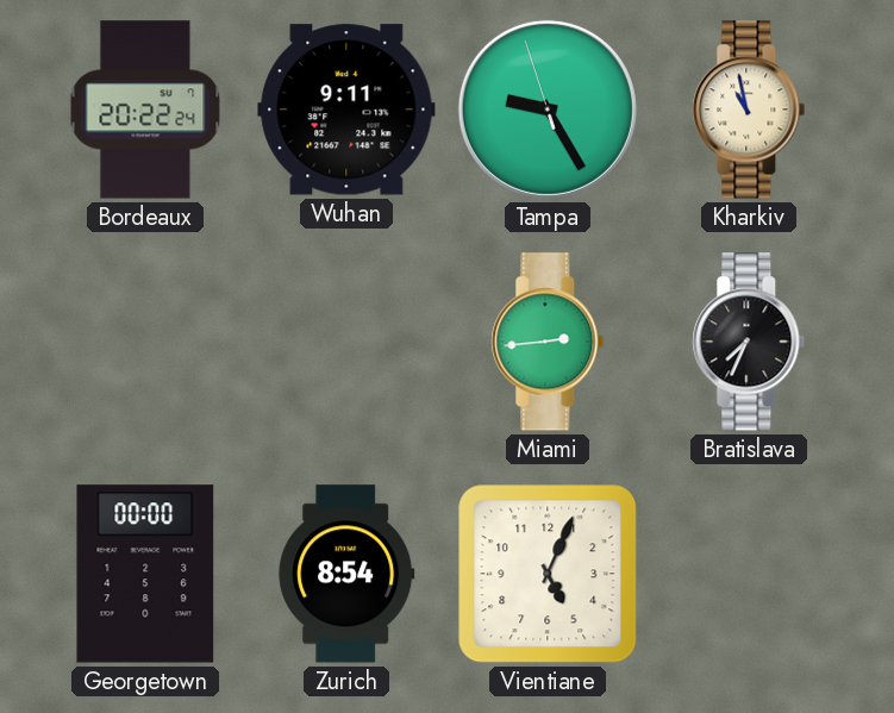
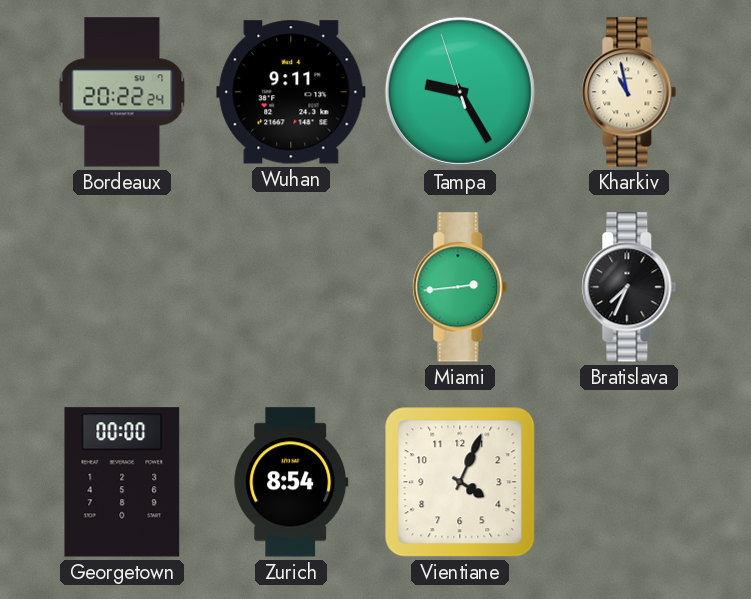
Vientiane: 5:04 -> 4:04 (460, 482)
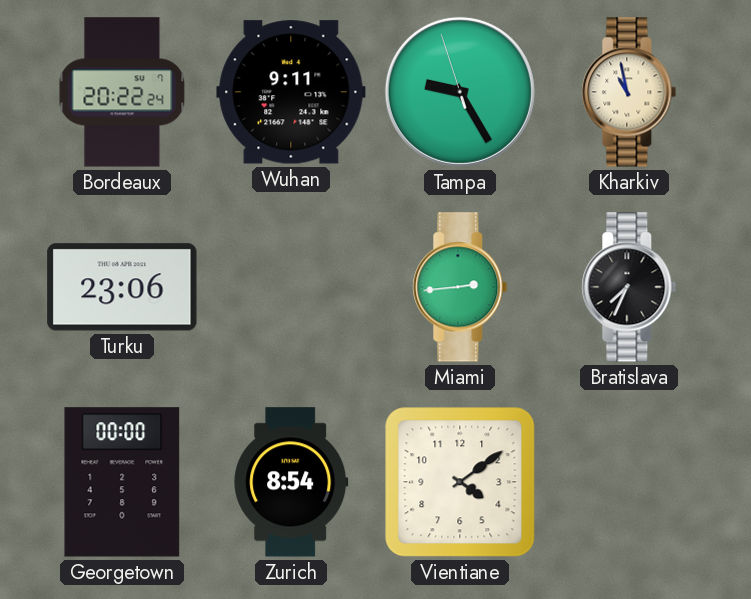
Turku: none -> 23:06 (122, 287)
Vientiane: 4:04 -> 4:09 (460, 482)
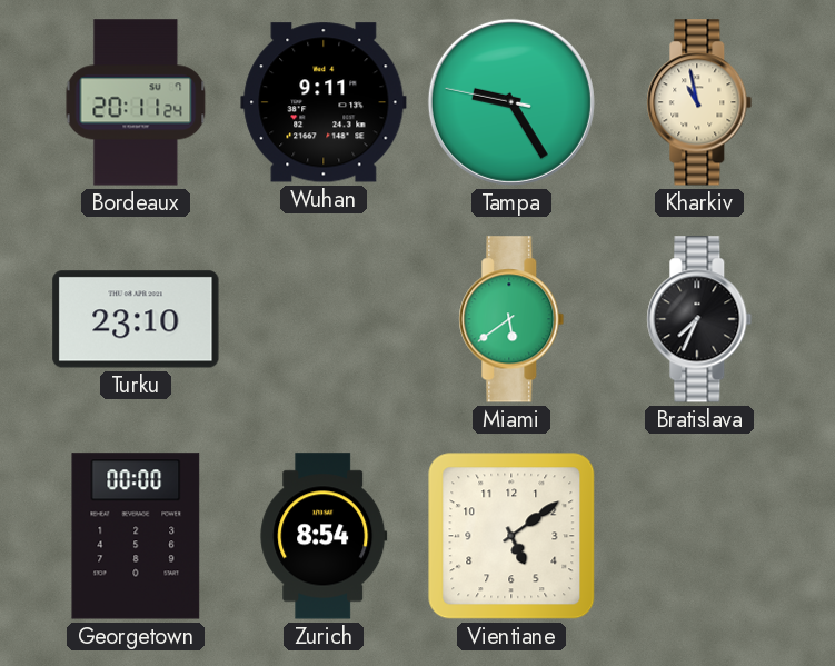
Bordeaux: 20:22 -> 20:11 (136, 102)
Tampa: 9:24:57 -> 9:24:47 (511, 102)
Turku: 23:06 -> 23:10 (136, 319)
Miami: 2:44 -> 5:39 (511, 319)
Vientiane: 4:09 -> 5:09 (511, 536)
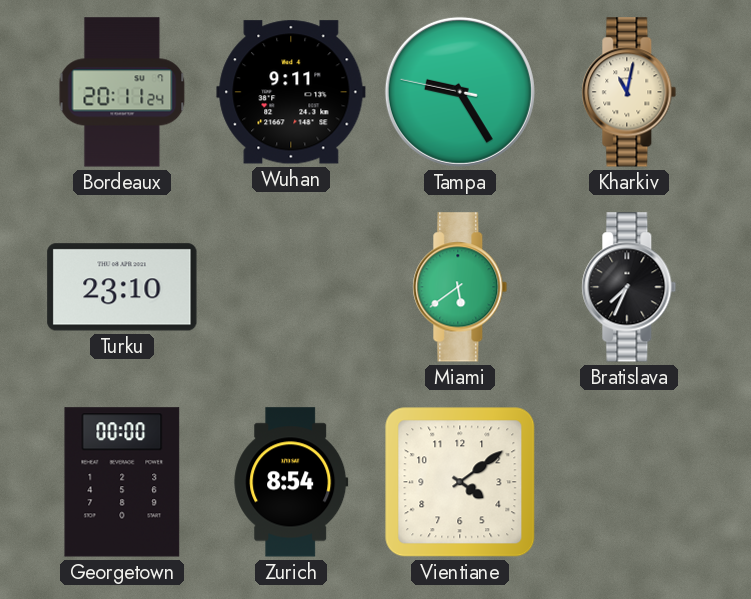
Kharkiv: 10:58 -> 11:02 (629, 92)
Vientiane: 5:09 -> 4:09 (460, 482)
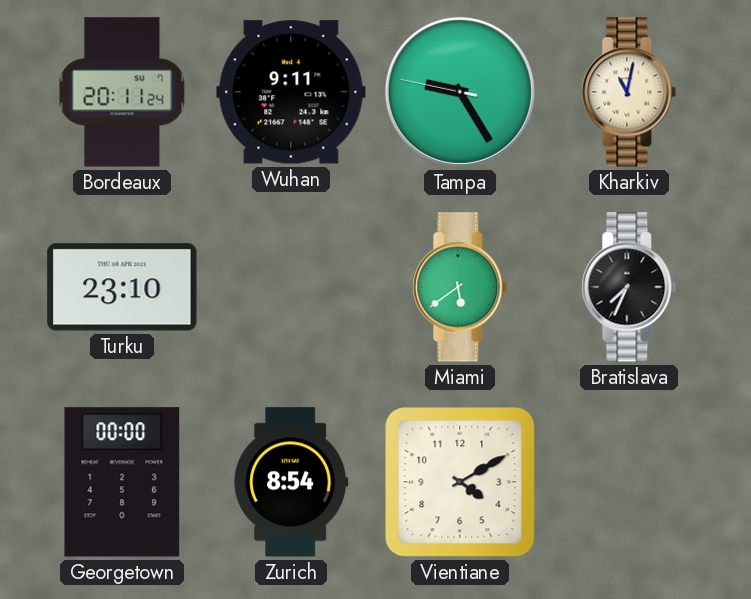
Vientiane: 4:09 -> 4:10 (460, 482)
